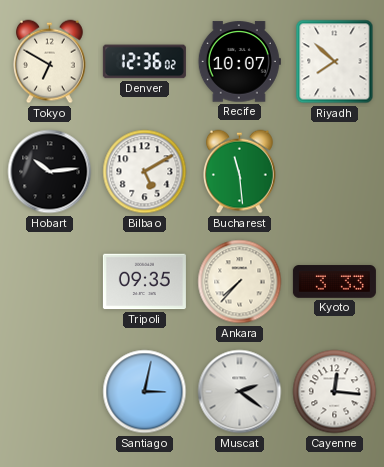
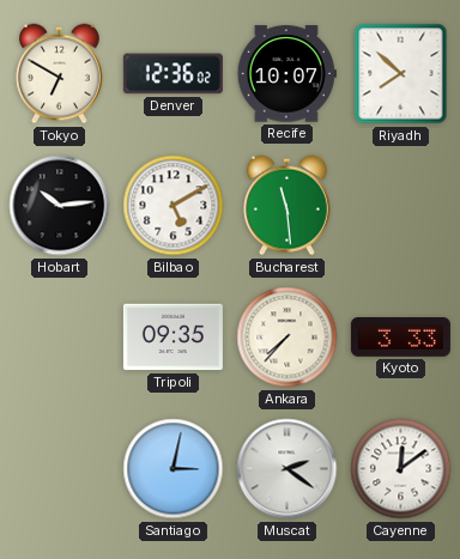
Cayenne: 12:16 -> 12:09 (401, 469)
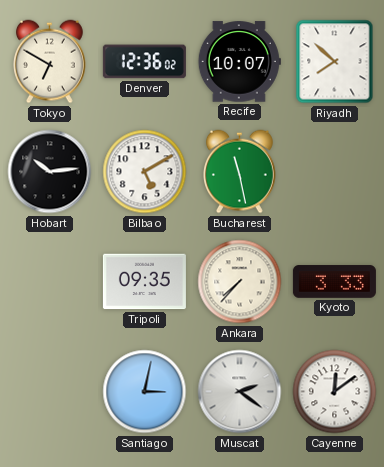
Bucharest: 11:29 -> 11:28 (240, 172)
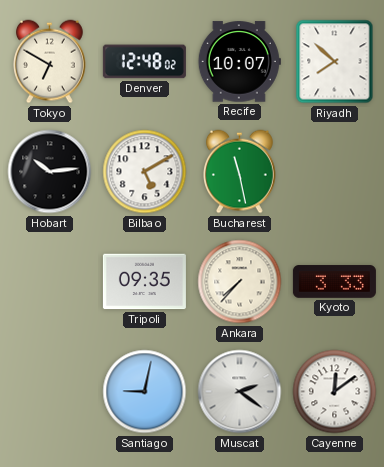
Denver: 12:36 -> 12:48 (144, 62)
Santiago: 3:02 -> 9:02 (145, 392)
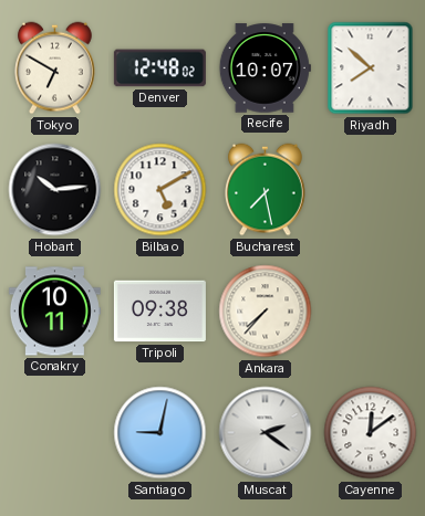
Bucharest: 11:28 -> 7:28 (266, 190)
Conakry: none -> 10:11 (54, 312)
Tripoli: 09:35 -> 09:38 (159, 312)
Kyoto: 3:33 -> none (334, 282)
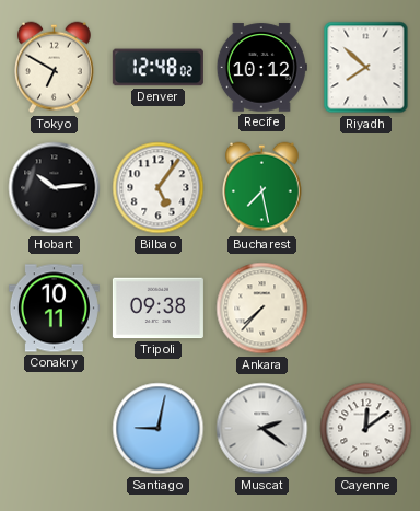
Recife: 10:07 -> 10:12 (261, 68)
Bilbao: 5:10 -> 5:06 (159, 188)
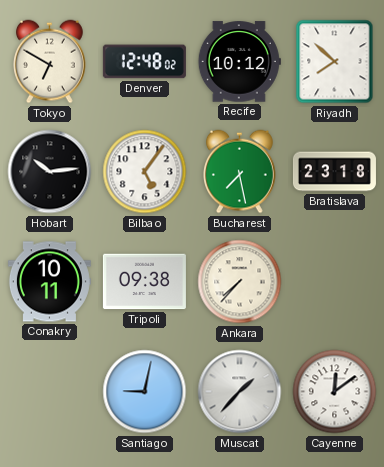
Bratislava: none -> 23:18 (334, 172)
Muscat: 2:21 -> 1:37 (240, 392)
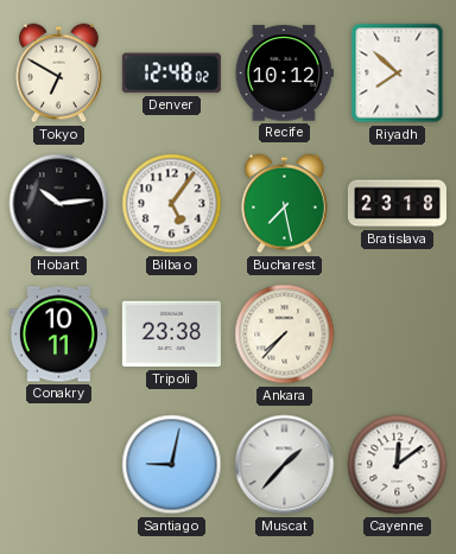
Tripoli: 09:38 -> 23:38 (171, 335)
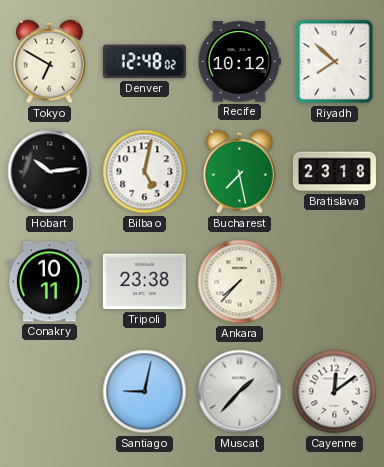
Bilbao: 5:06 -> 5:02 (145, 172)
